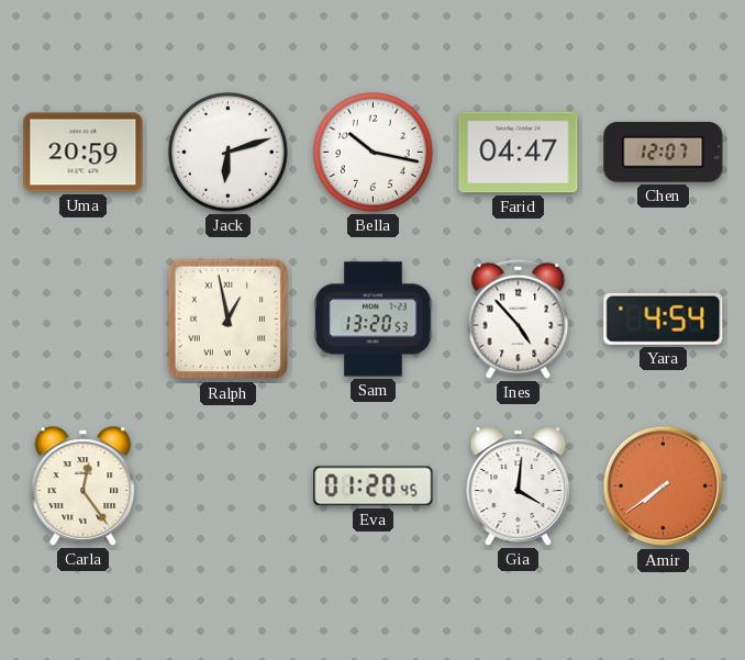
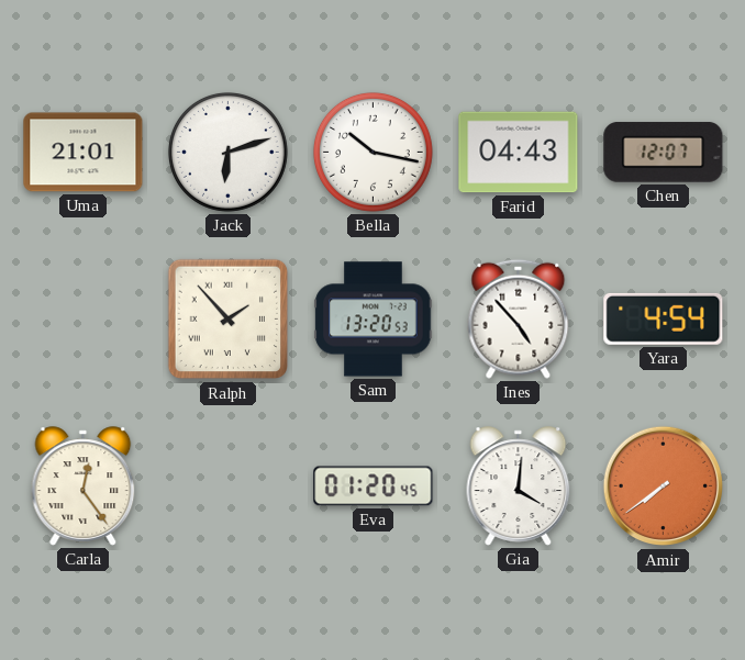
Uma: 20:59 -> 21:01 (84, 153)
Farid: 04:47 -> 04:43 (519, 153)
Ralph: 12:58 -> 1:53 (229, 320)
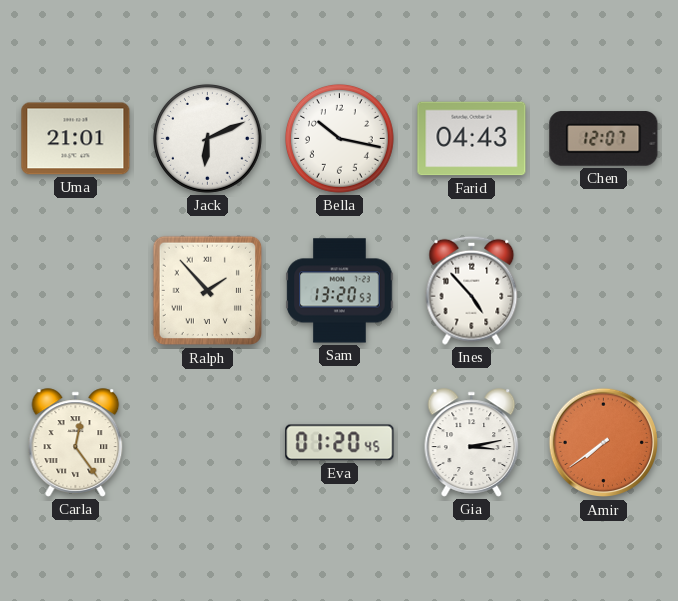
Jack: 6:12 -> 6:11 (207, 138)
Yara: 4:54 -> none (664, 318)
Gia: 4:01 -> 3:13 (472, 443)
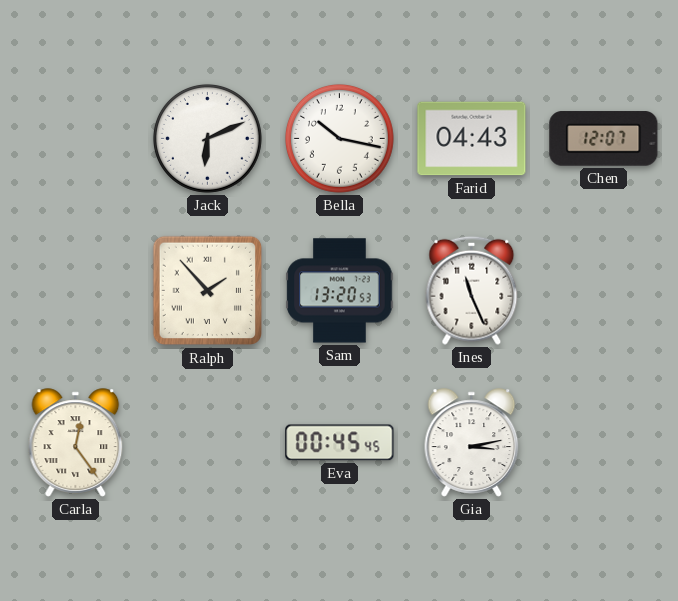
Uma: 21:01 -> none (76, 139)
Ines: 4:53 -> 11:26 (472, 290)
Eva: 01:20 -> 00:45 (340, 443)
Amir: 7:39 -> none (604, 443)
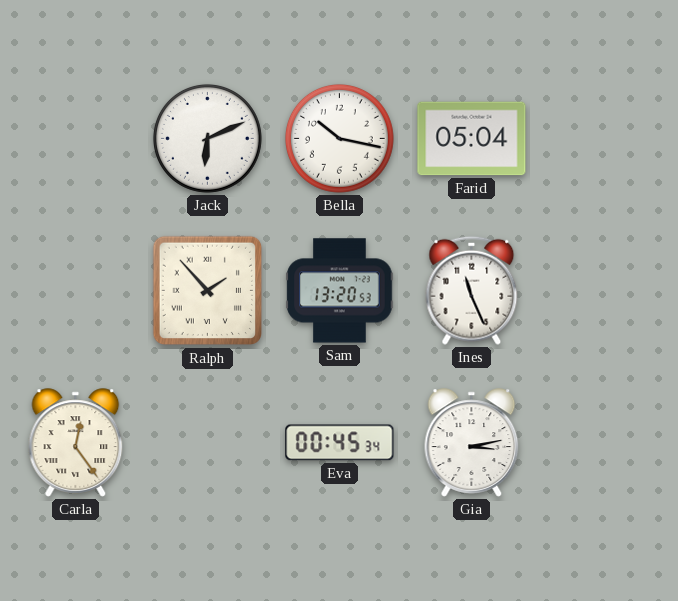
Farid: 04:43 -> 05:04 (472, 139)
Chen: 12:07 -> none (604, 139)
Eva: 00:45:45 -> 00:45:34 (340, 443)
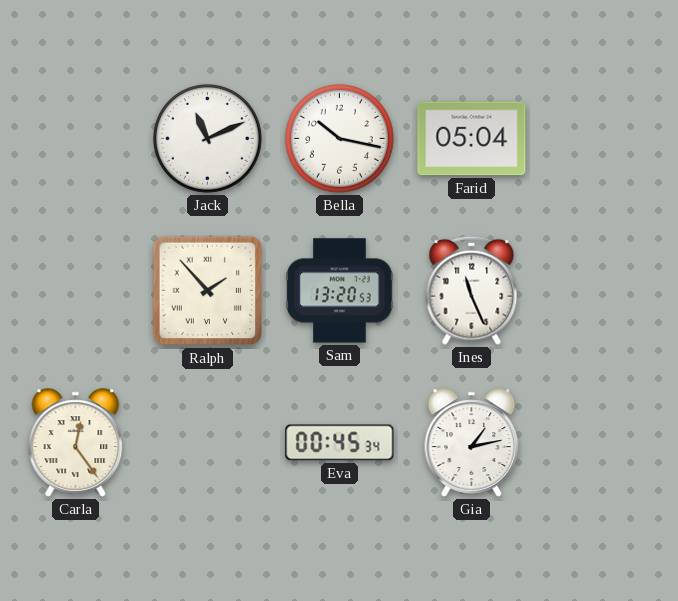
Jack: 6:11 -> 11:11 (207, 138)
Gia: 3:13 -> 1:13 (472, 443)
